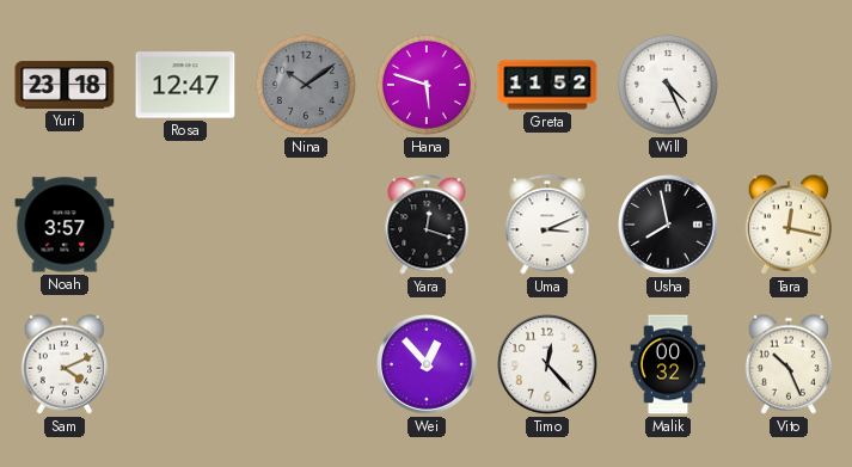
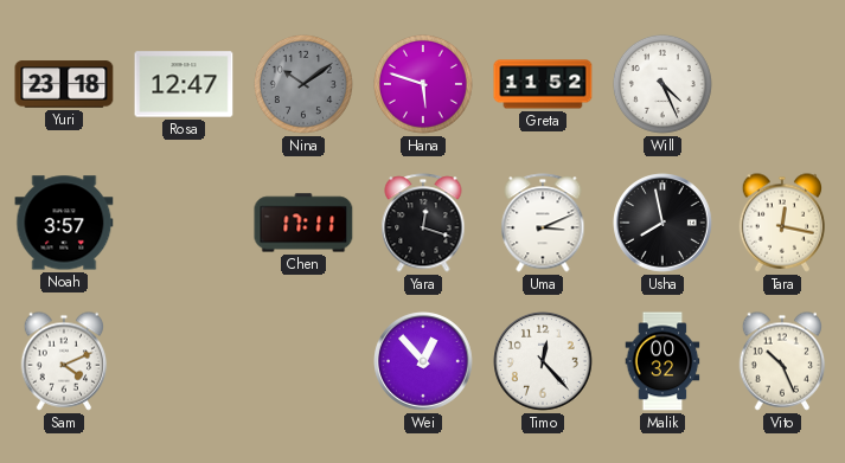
Chen: none -> 17:11 (303, 223)
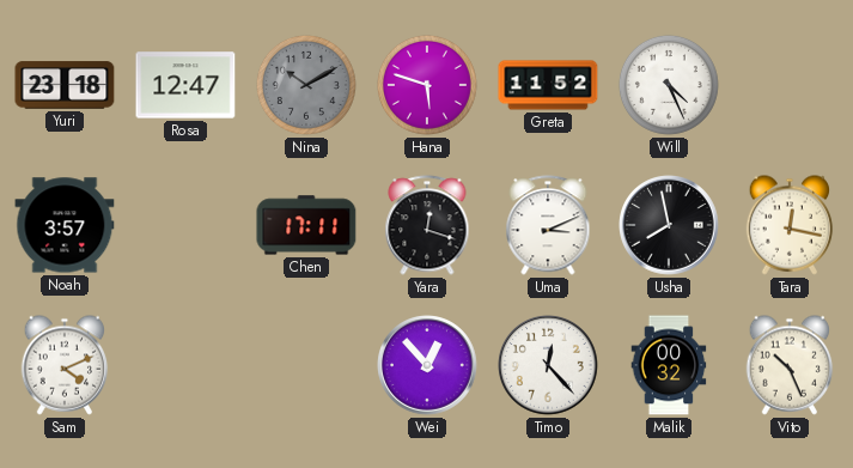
Nina: 10:09 -> 10:10 (306, 85)
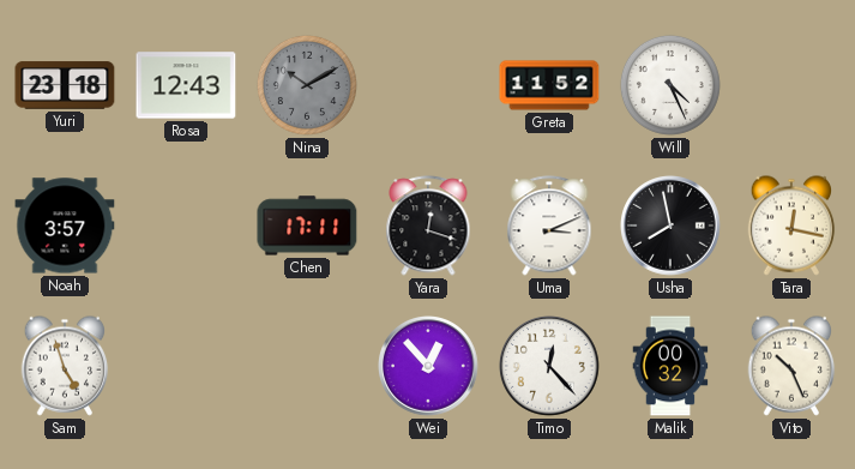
Rosa: 12:47 -> 12:43 (186, 85)
Hana: 5:48 -> none (427, 85)
Sam: 4:11 -> 4:57 (65, 366)
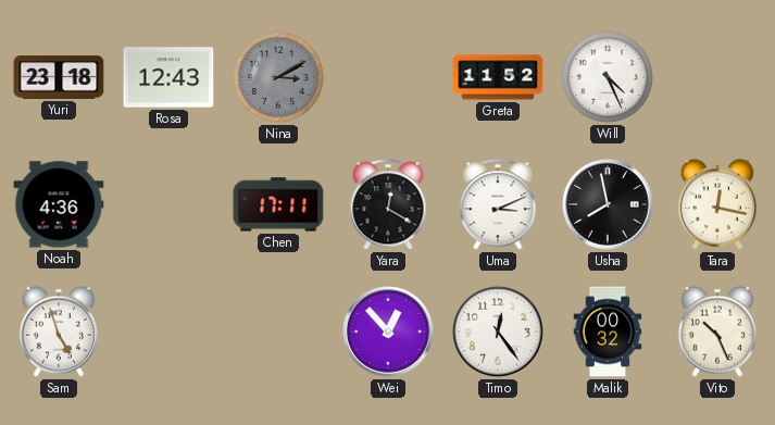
Nina: 10:10 -> 3:10 (278, 77)
Noah: 3:57 -> 4:36 (59, 204)
Yara: 12:18 -> 12:20 (388, 204)
Timo: 12:23 -> 12:24 (499, 333)
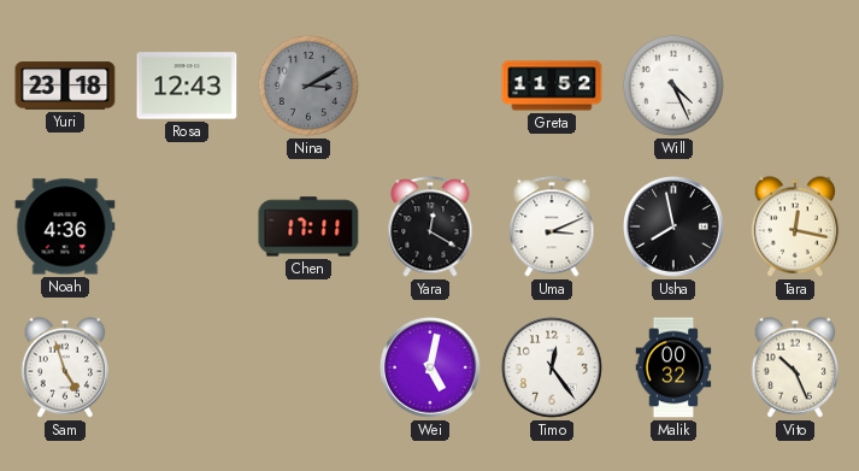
Wei: 12:53 -> 5:02 (431, 369)
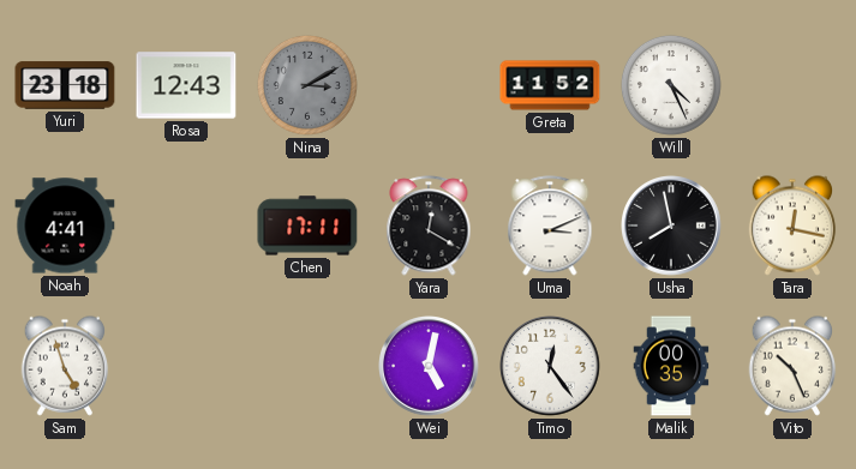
Noah: 4:36 -> 4:41 (65, 226)
Malik: 00:32 -> 00:35 (671, 366)
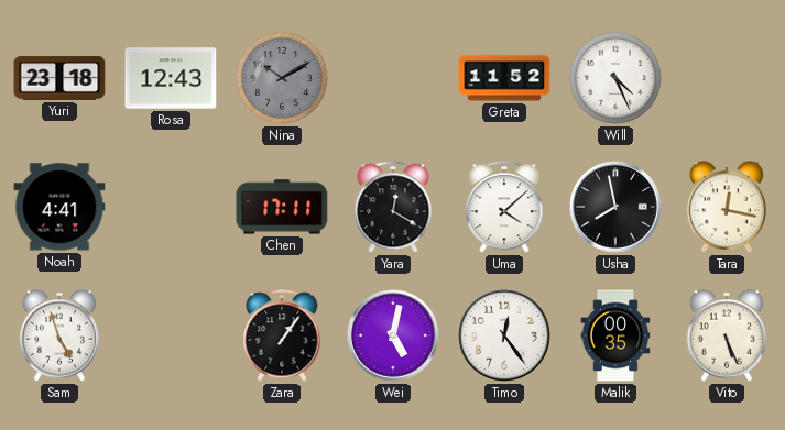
Nina: 3:10 -> 10:10 (282, 78)
Uma: 3:11 -> 4:08 (504, 207)
Zara: none -> 1:06 (282, 335)
Vito: 10:26 -> 5:26 (727, 335)
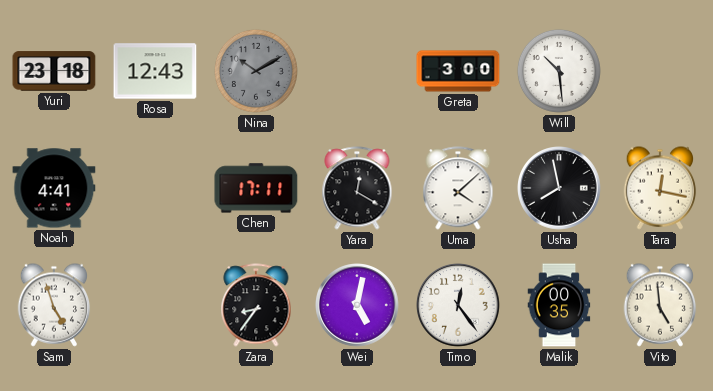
Greta: 11:52 -> 3:00 (458, 71)
Will: 4:26 -> 10:29 (559, 71)
Zara: 1:06 -> 8:36 (256, 305)
Vito: 5:26 -> 4:59 (660, 305)
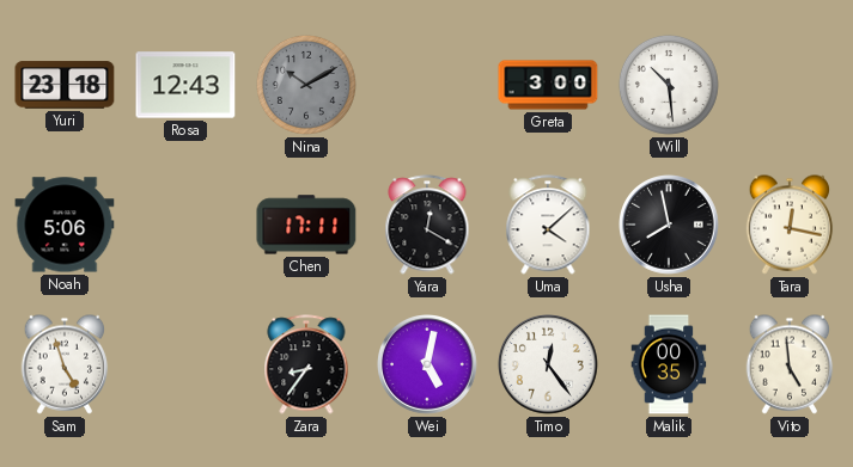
Noah: 4:41 -> 5:06 (65, 225)
